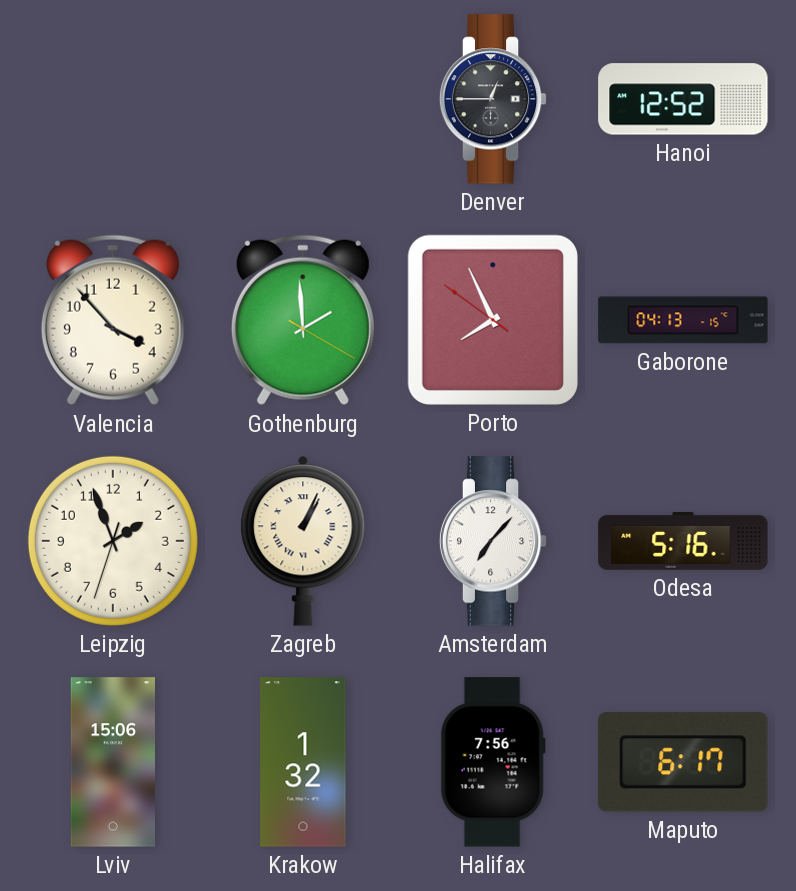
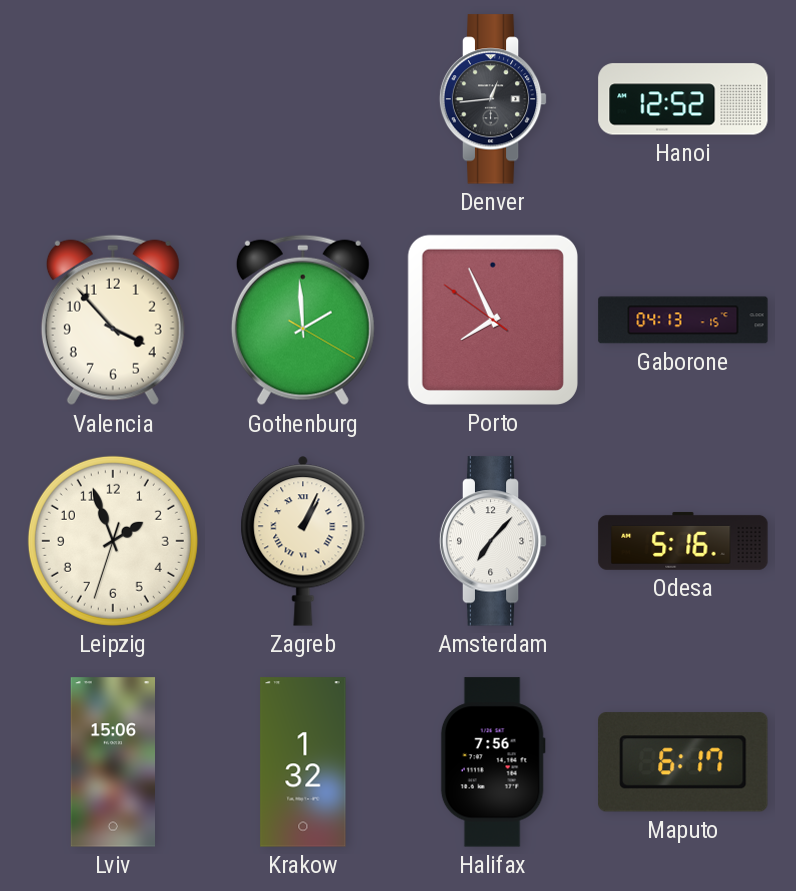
Denver: 12:45 -> 12:44 (493, 99)
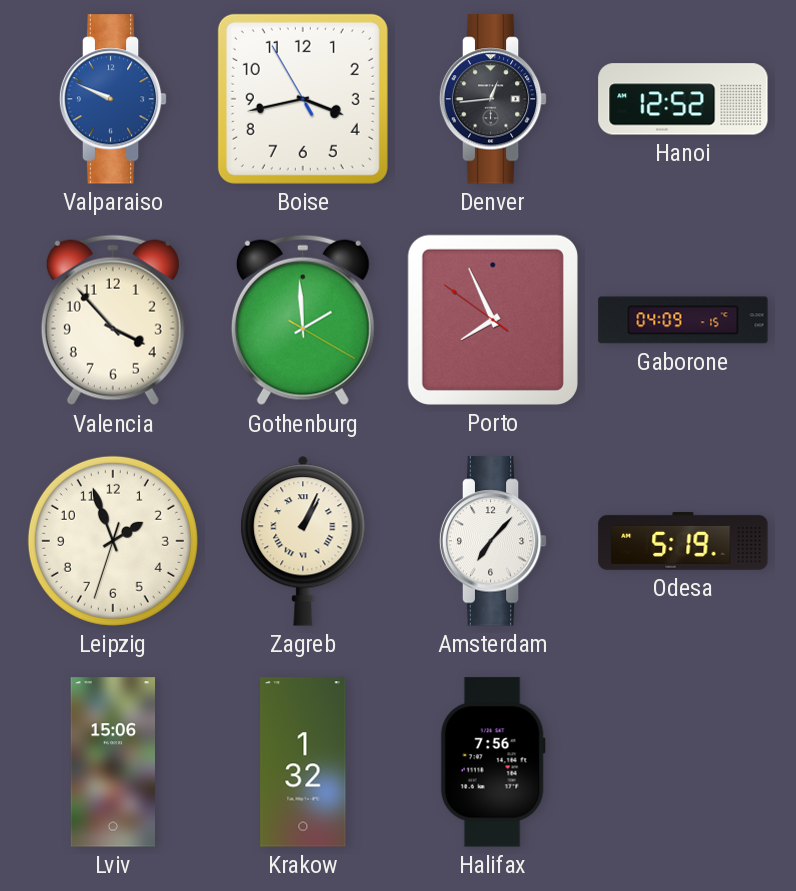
Valparaiso: none -> 9:49 (113, 99)
Boise: none -> 3:42 (303, 99)
Gaborone: 04:13 -> 04:09 (683, 320)
Odesa: 5:16 -> 5:19 (683, 541)
Maputo: 6:17 -> none (683, 762)
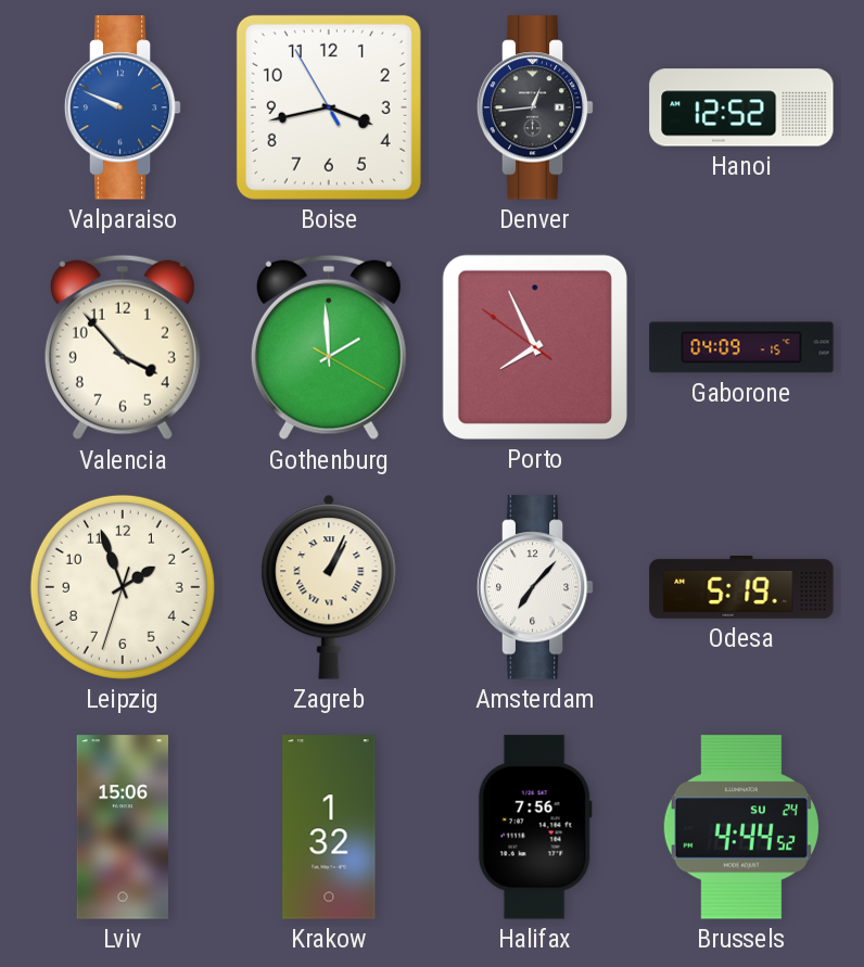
Brussels: none -> 4:44 (741, 827)
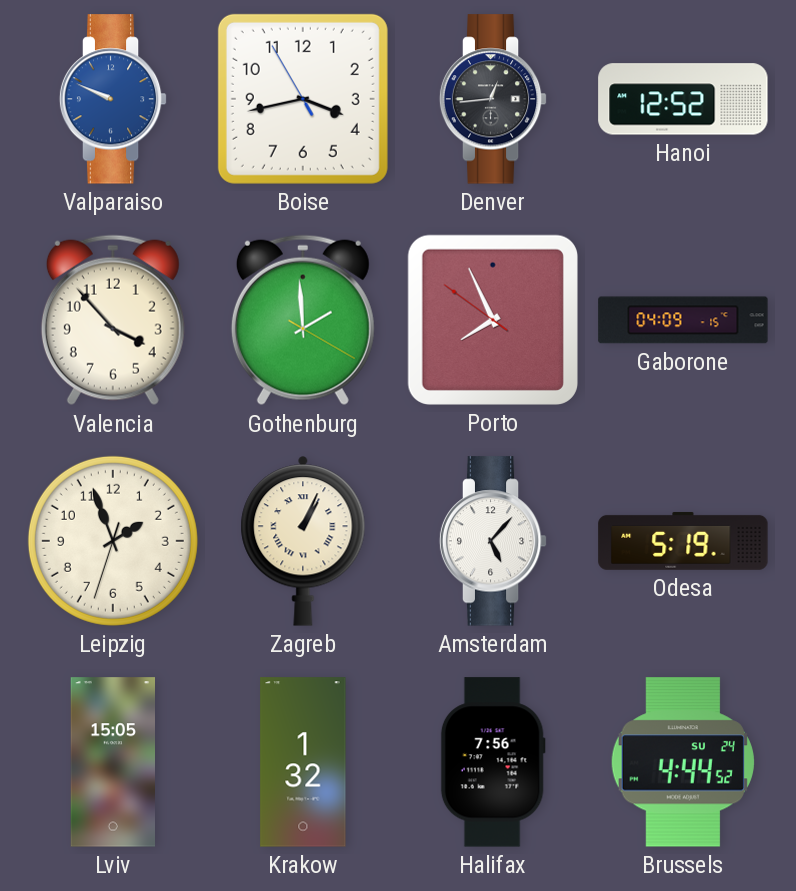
Amsterdam: 7:07 -> 5:07 (493, 541)
Lviv: 15:06 -> 15:05 (113, 762)
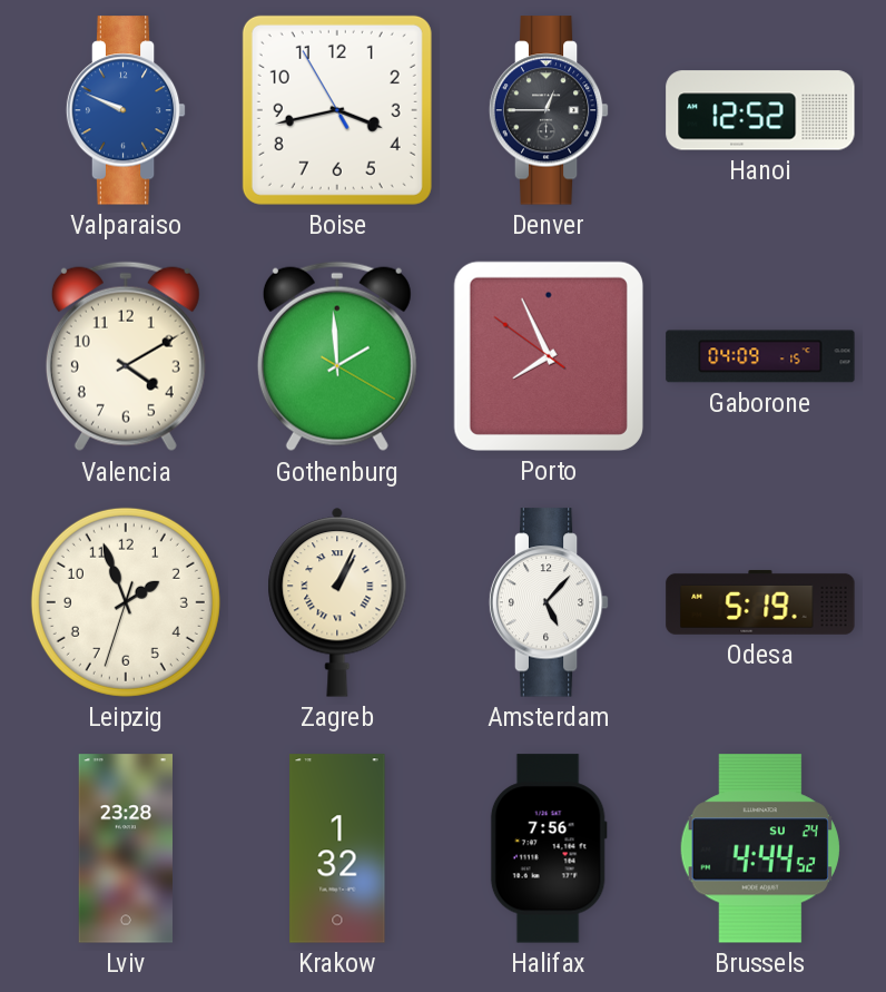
Denver: 12:44 -> 12:45 (549, 110)
Valencia: 3:53 -> 4:10 (126, 356)
Lviv: 15:05 -> 23:28 (126, 848)
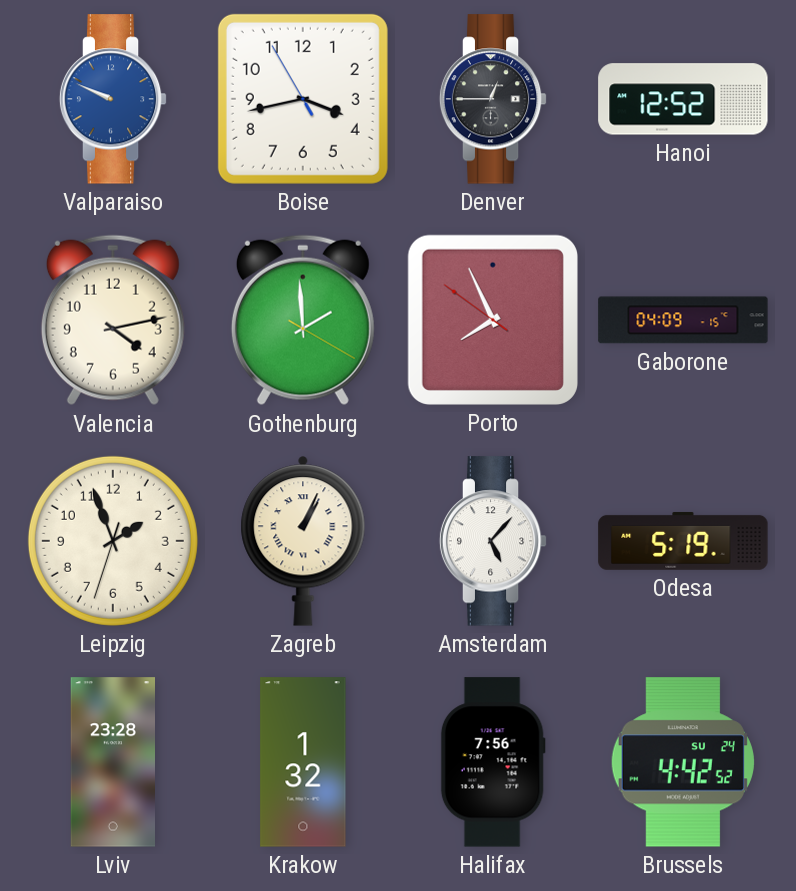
Valencia: 4:10 -> 4:13 (113, 320)
Brussels: 4:44 -> 4:42 (683, 762)
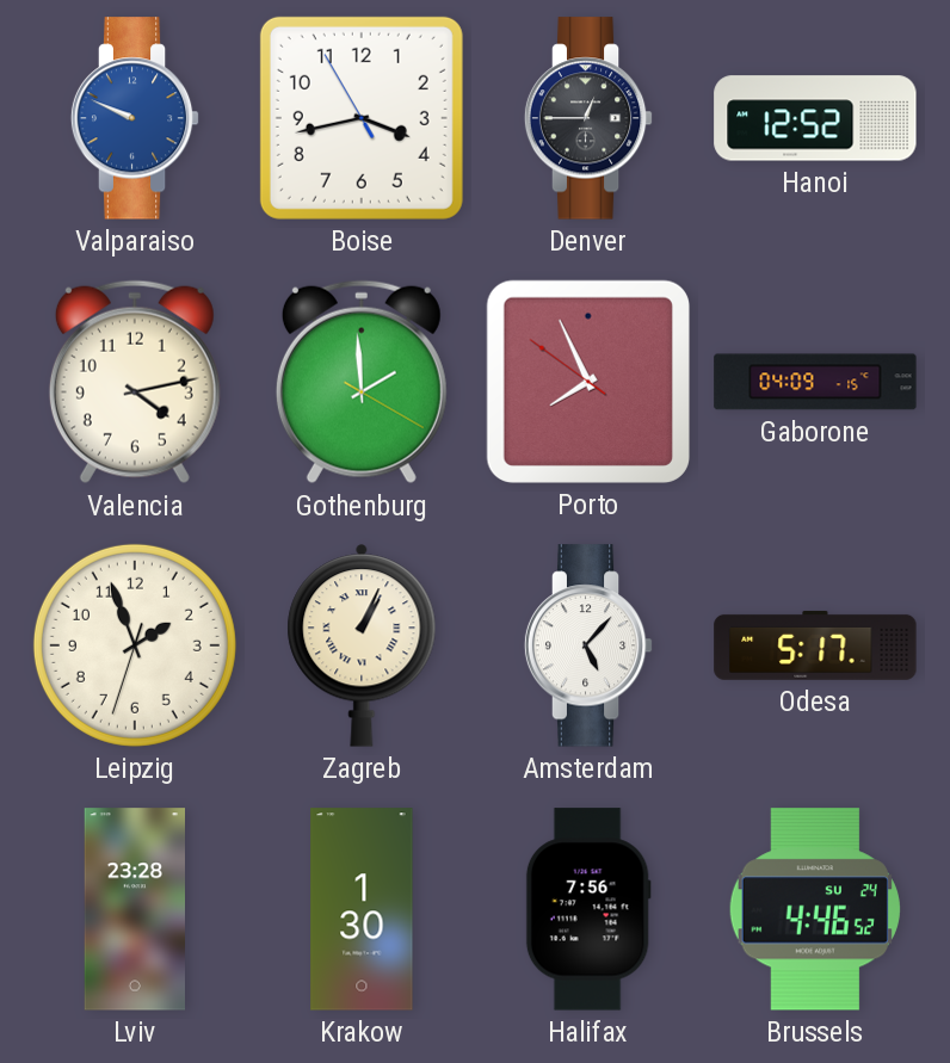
Odesa: 5:19 -> 5:17 (815, 645)
Krakow: 1:32 -> 1:30 (362, 909)
Brussels: 4:42 -> 4:46 (815, 909)
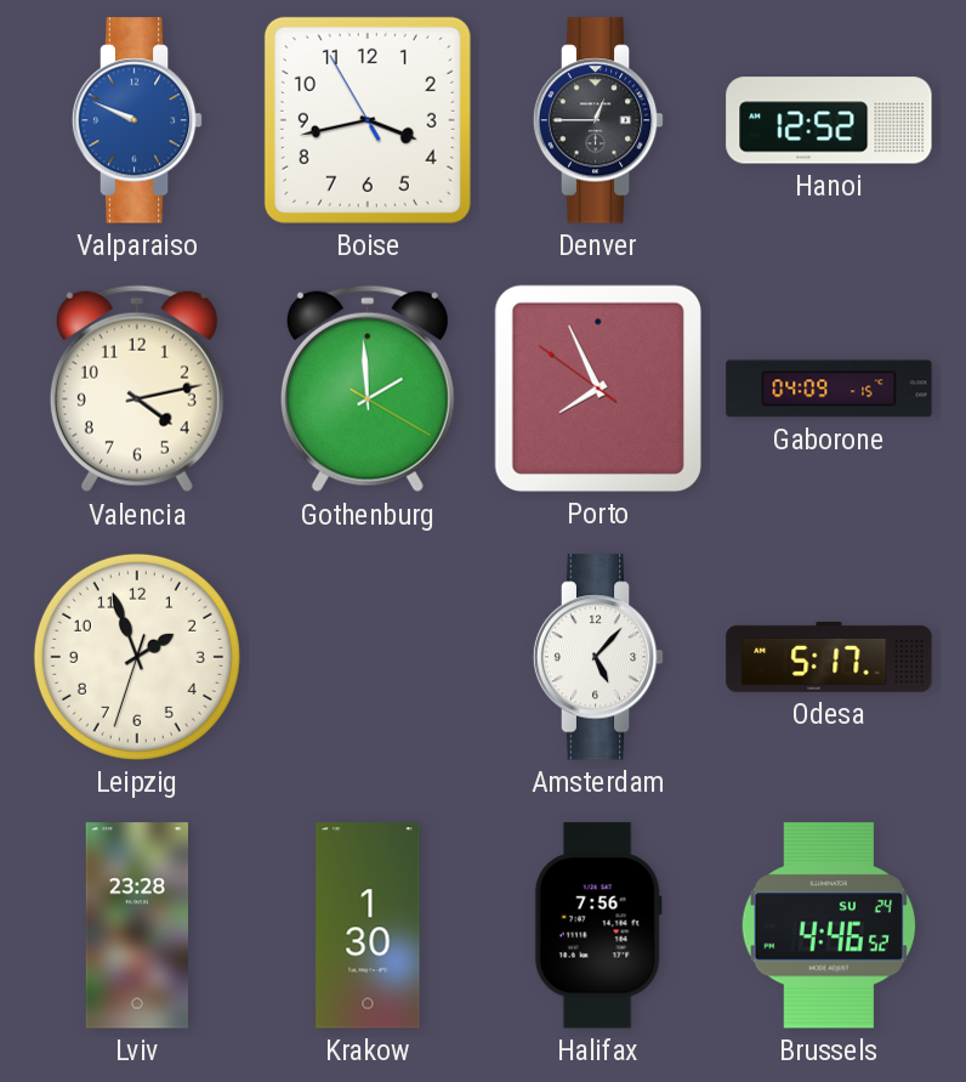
Zagreb: 1:04 -> none (362, 645)
